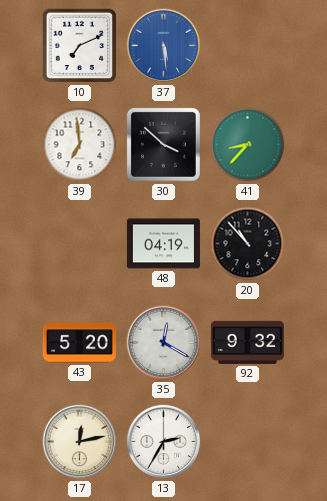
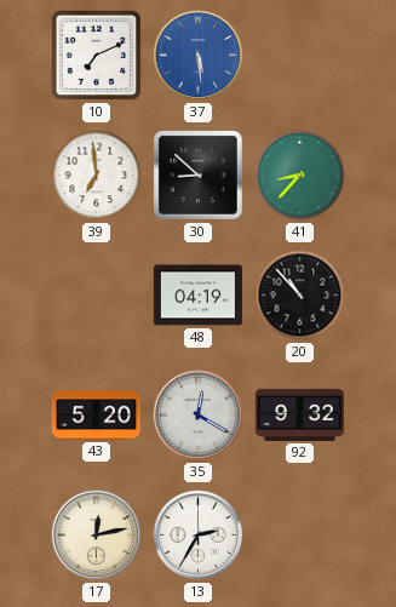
30: 3:52 -> 8:52 (197, 174)
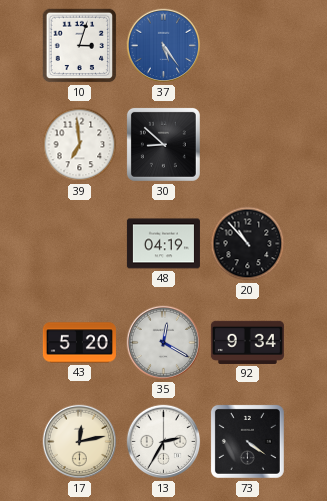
10: 7:11 -> 3:03 (80, 46)
37: 5:29 -> 5:24 (164, 46)
41: 8:37 -> none (300, 176)
92: 9:32 -> 9:34 (247, 342)
73: none -> 4:21 (247, 441)
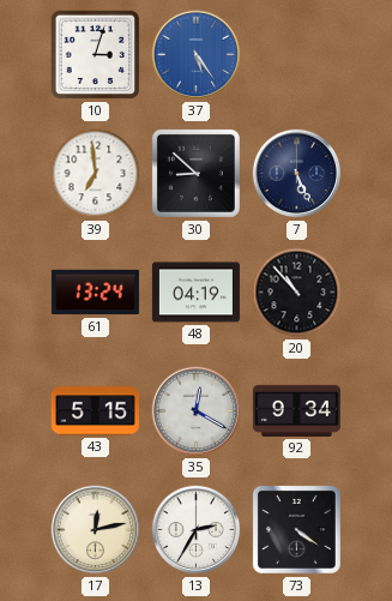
7: none -> 5:26 (297, 174)
61: none -> 13:24 (95, 293)
43: 5:20 -> 5:15 (95, 411)
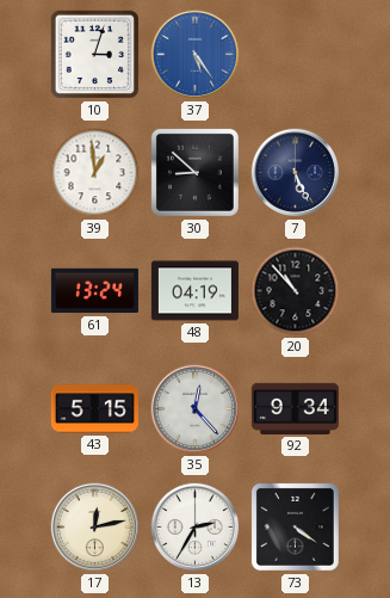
39: 6:59 -> 12:59 (95, 173)
35: 12:20 -> 12:23 (196, 409)
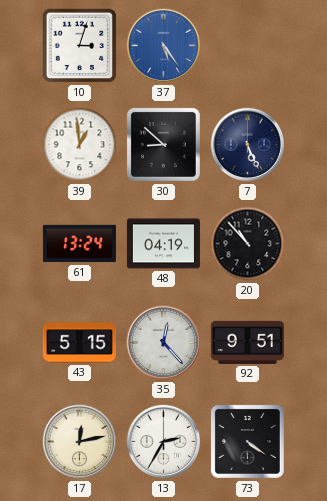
92: 9:34 -> 9:51 (247, 342)
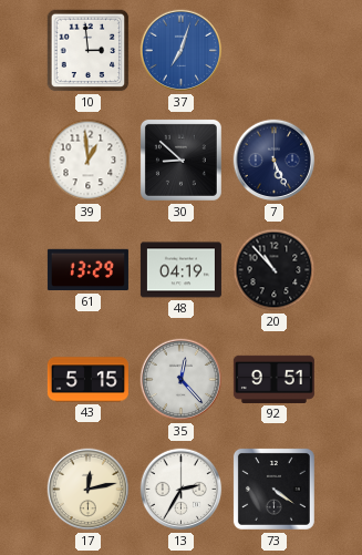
10: 3:03 -> 2:59 (89, 51)
37: 5:24 -> 7:03 (182, 51)
61: 13:24 -> 13:29 (87, 270)
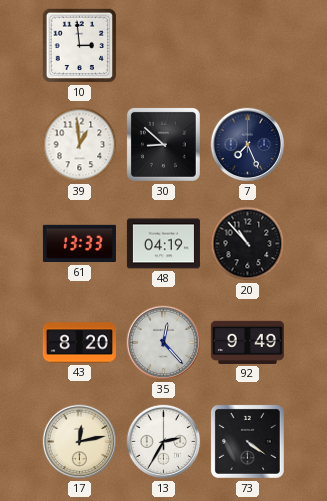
37: 7:03 -> none (182, 51)
7: 5:26 -> 7:26 (248, 145)
61: 13:29 -> 13:33 (79, 244)
43: 5:15 -> 8:20 (79, 343)
92: 9:51 -> 9:49 (247, 342)
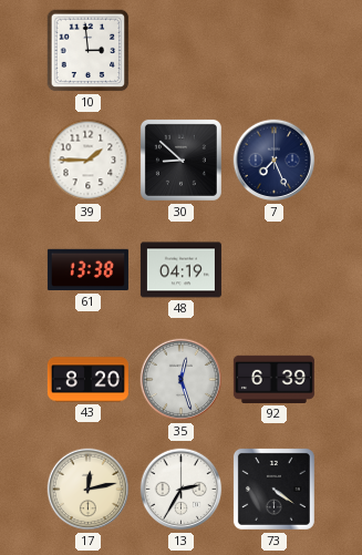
39: 12:59 -> 1:45 (89, 161)
61: 13:33 -> 13:38 (87, 270)
20: 10:53 -> none (248, 244)
35: 12:23 -> 12:27 (182, 380)
92: 9:49 -> 6:39 (273, 379)
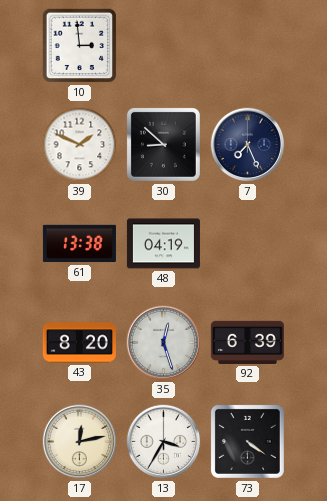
39: 1:45 -> 1:49 (80, 145)
13: 2:35 -> 3:35 (164, 442)
